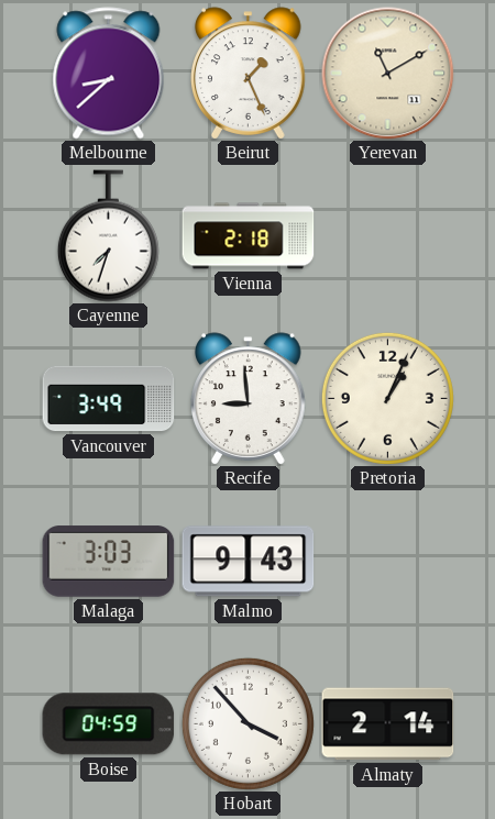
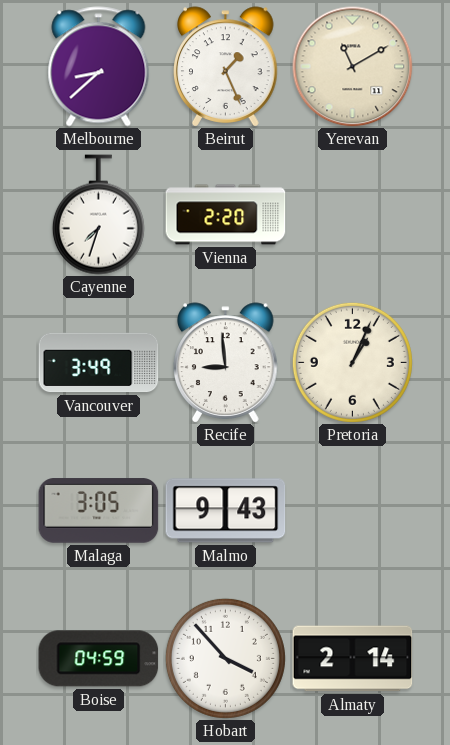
Vienna: 2:18 -> 2:20 (226, 215)
Malaga: 3:03 -> 3:05 (99, 511)
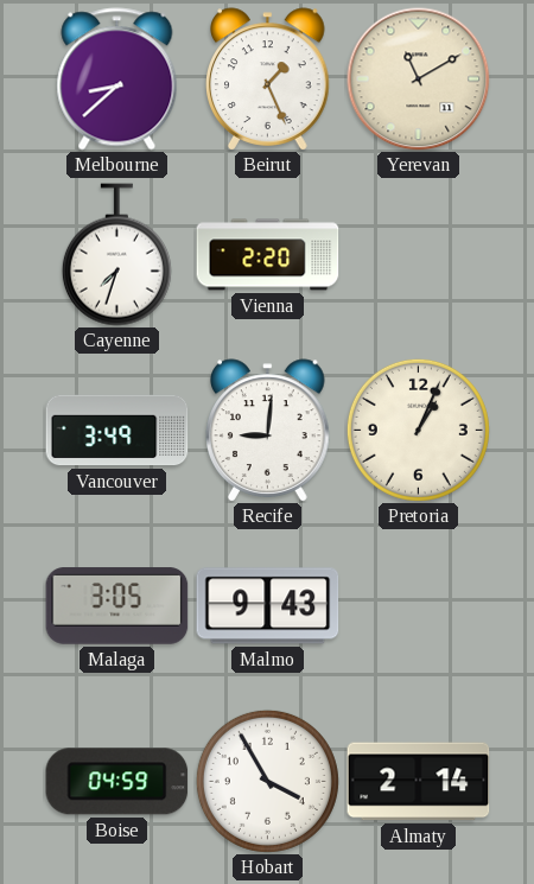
Recife: 8:59 -> 9:01 (268, 431)
Hobart: 3:53 -> 3:55 (267, 781)
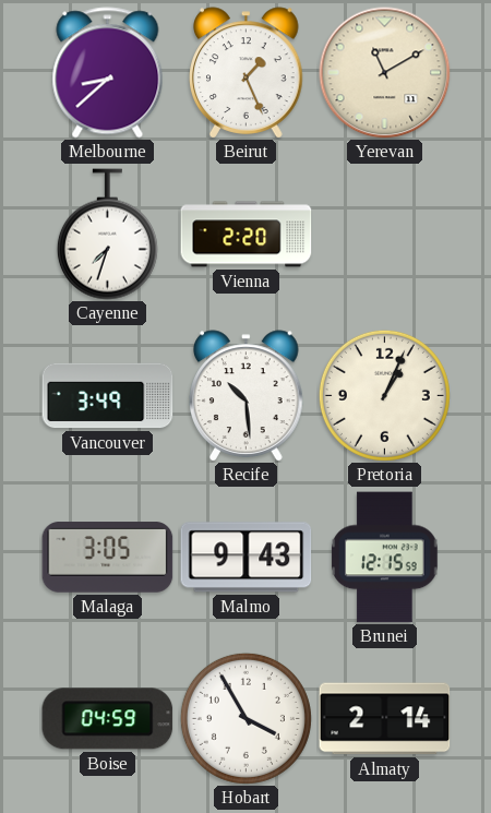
Recife: 9:01 -> 10:29 (247, 396)
Brunei: none -> 12:15 (385, 558)
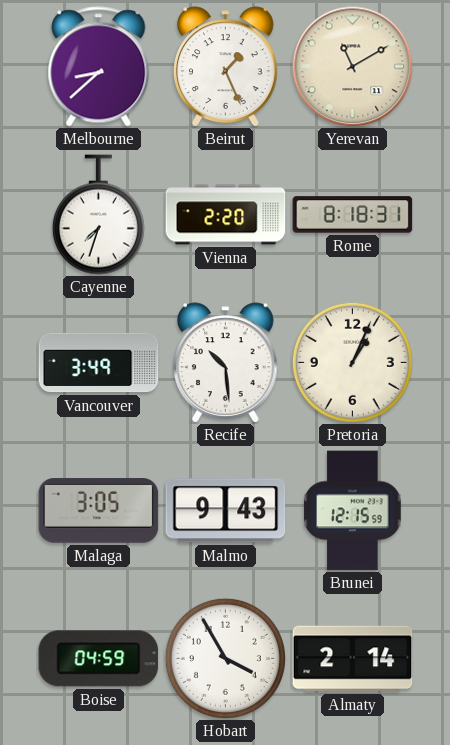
Rome: none -> 8:18 (353, 215)
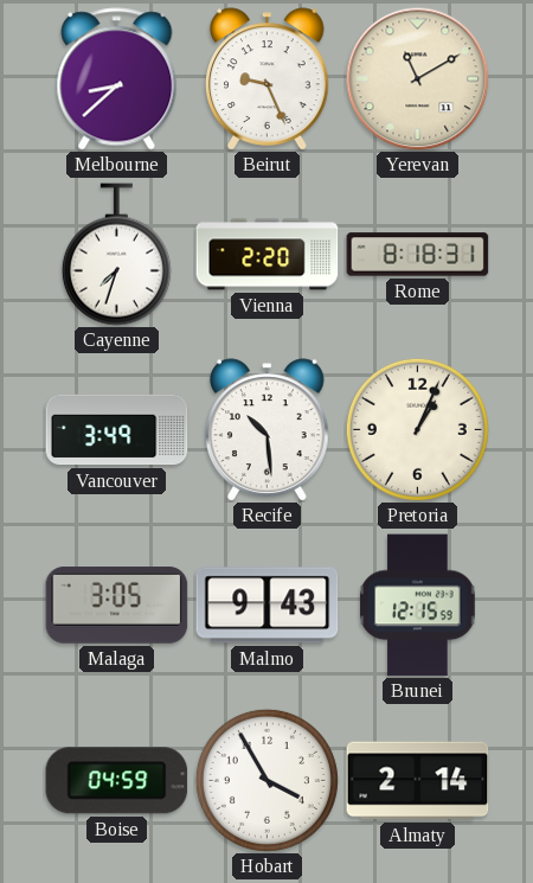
Beirut: 1:26 -> 9:26 (268, 79)
